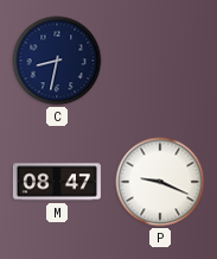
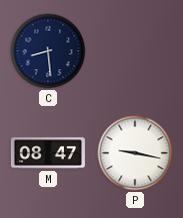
C: 8:32 -> 8:29 (48, 51)
P: 9:19 -> 9:17 (135, 153)
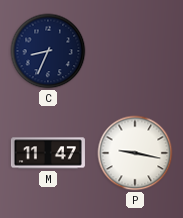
C: 8:29 -> 8:34 (48, 51)
M: 08:47 -> 11:47 (48, 153)
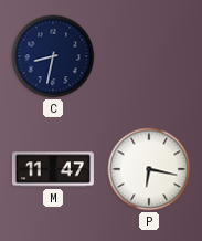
C: 8:34 -> 8:32 (53, 56)
P: 9:17 -> 6:17 (149, 169)
